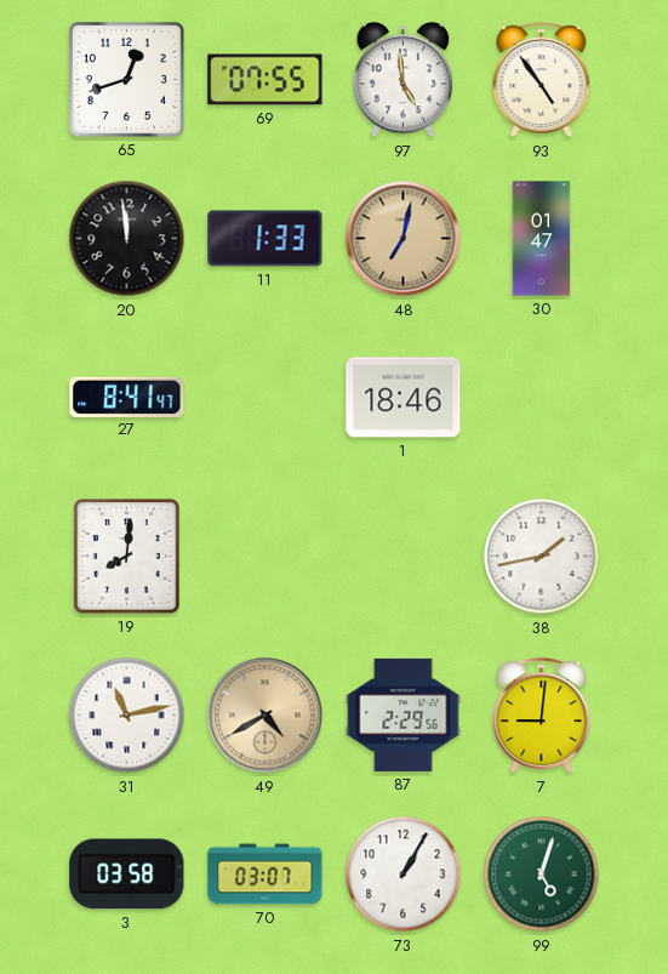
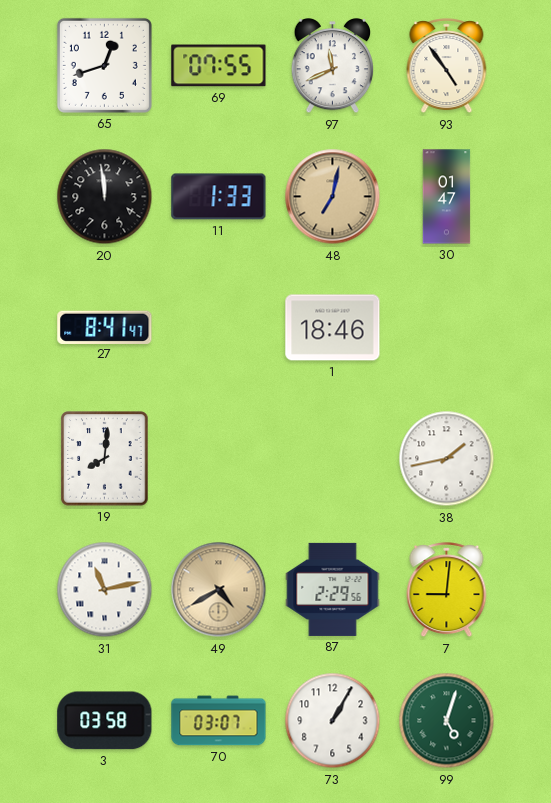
97: 4:59 -> 11:41 (333, 67)
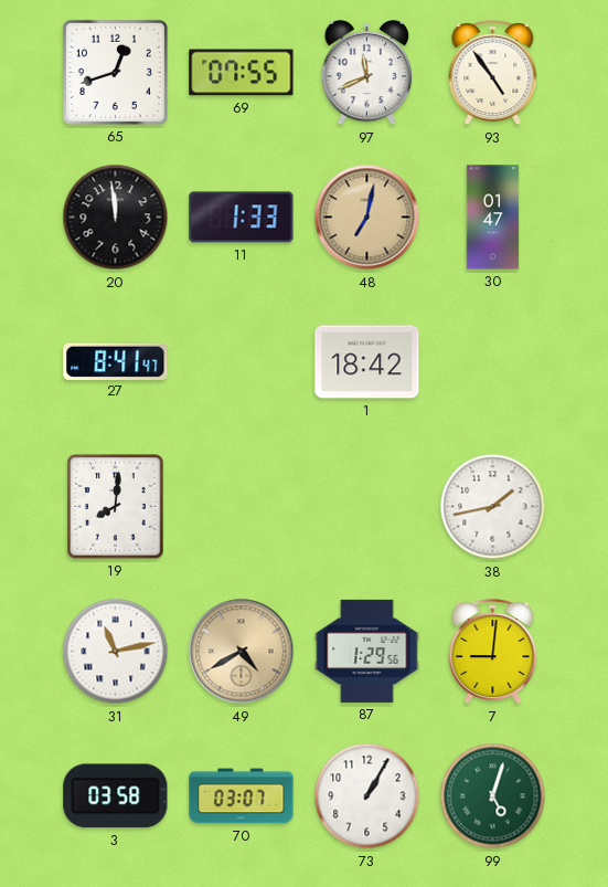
1: 18:46 -> 18:42 (367, 362)
87: 2:29 -> 1:29 (367, 651)
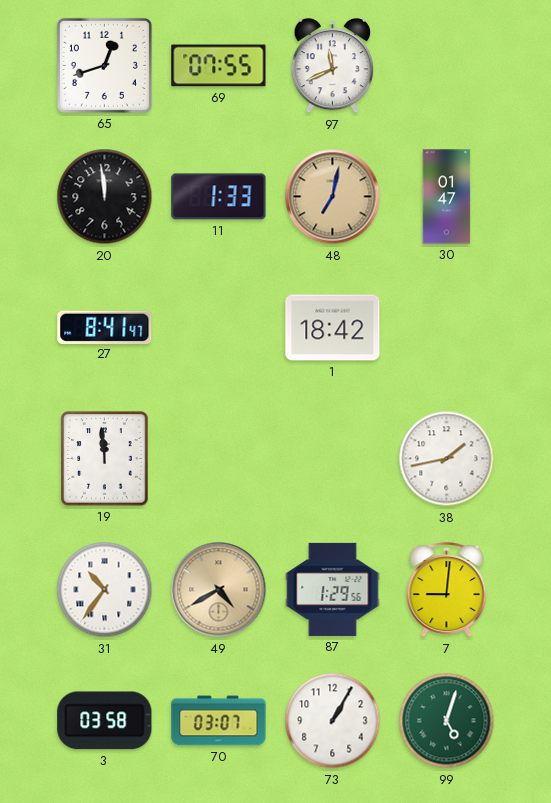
93: 4:54 -> none (493, 73)
19: 8:01 -> 11:59 (105, 459)
31: 11:13 -> 10:36 (105, 590)
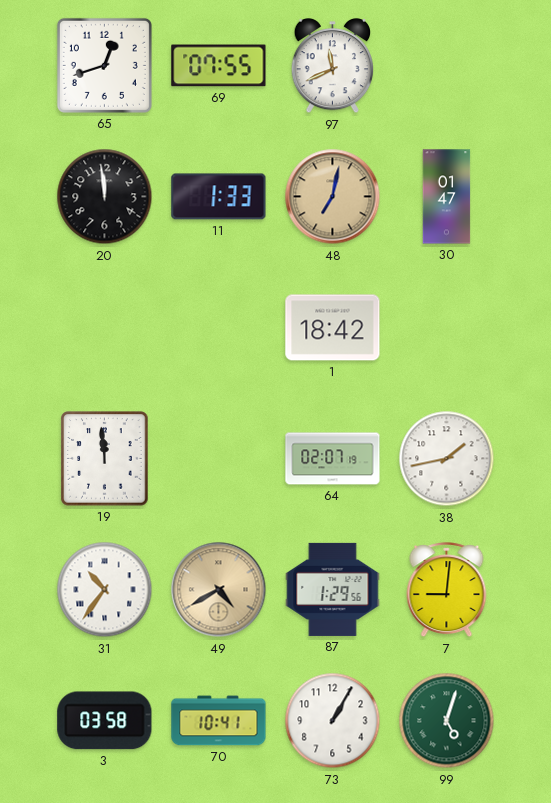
27: 8:41 -> none (105, 327)
64: none -> 02:07 (333, 459)
70: 03:07 -> 10:41 (219, 721)
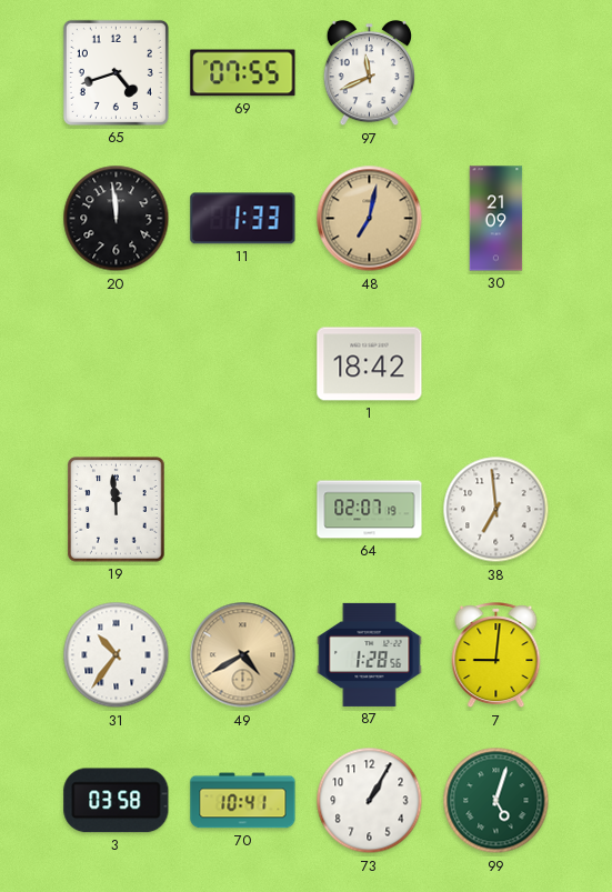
65: 12:42 -> 4:42 (116, 72)
30: 01:47 -> 21:09 (496, 219)
38: 1:43 -> 6:59 (496, 510)
87: 1:29 -> 1:28 (370, 654)
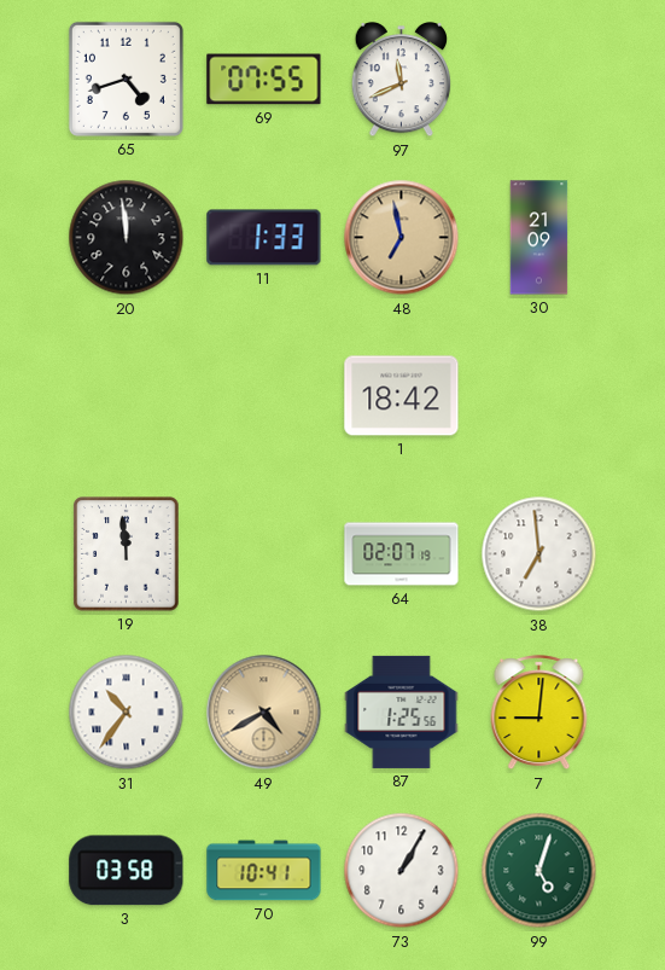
48: 7:02 -> 6:58 (402, 238)
87: 1:28 -> 1:25 (402, 711)
